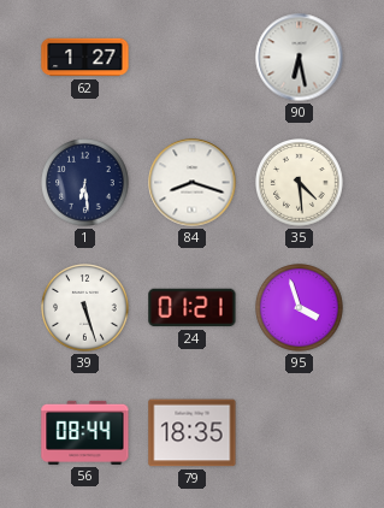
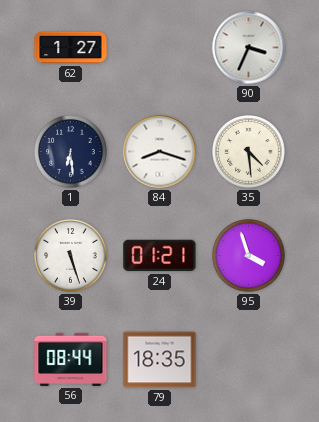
90: 6:28 -> 3:34 (249, 48)
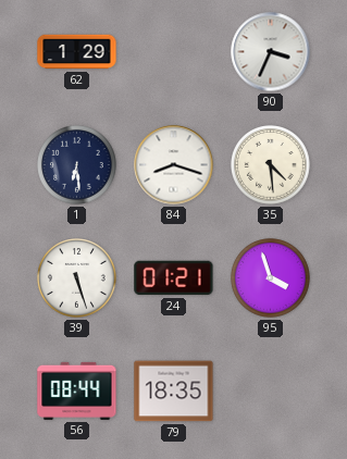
62: 1:27 -> 1:29 (77, 52)
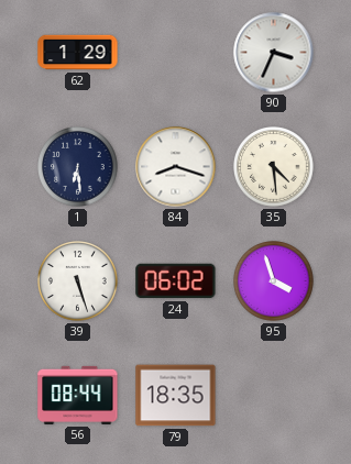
24: 01:21 -> 06:02 (176, 281)
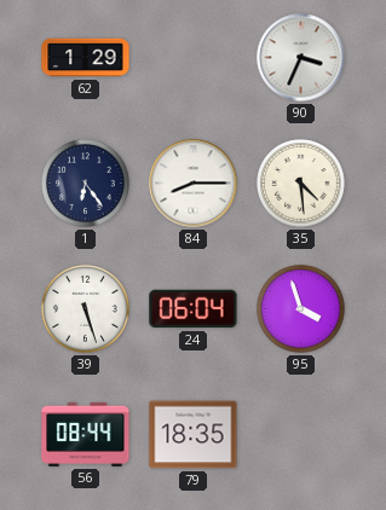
1: 6:29 -> 6:24 (86, 184)
84: 8:18 -> 8:15 (194, 184)
24: 06:02 -> 06:04 (194, 309)
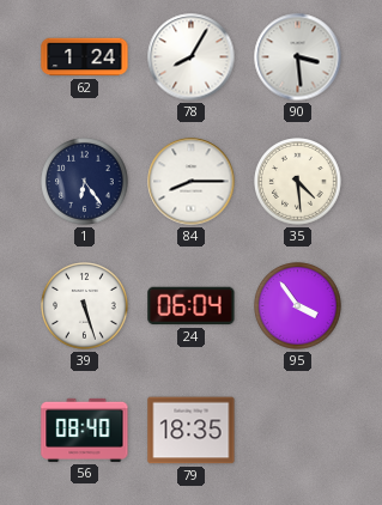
62: 1:29 -> 1:24 (85, 57)
78: none -> 8:05 (192, 57)
90: 3:34 -> 3:29 (298, 57)
95: 3:57 -> 3:54 (298, 306)
56: 08:44 -> 08:40 (85, 430)
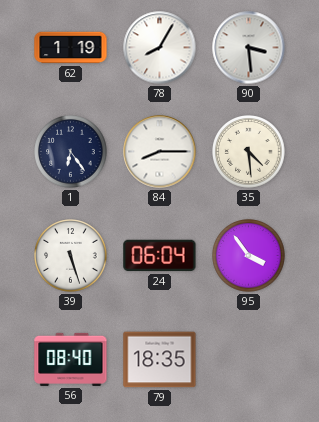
62: 1:24 -> 1:19 (71, 48)
